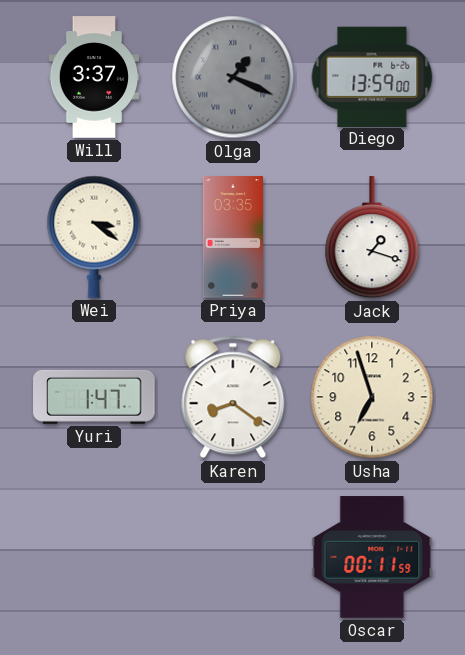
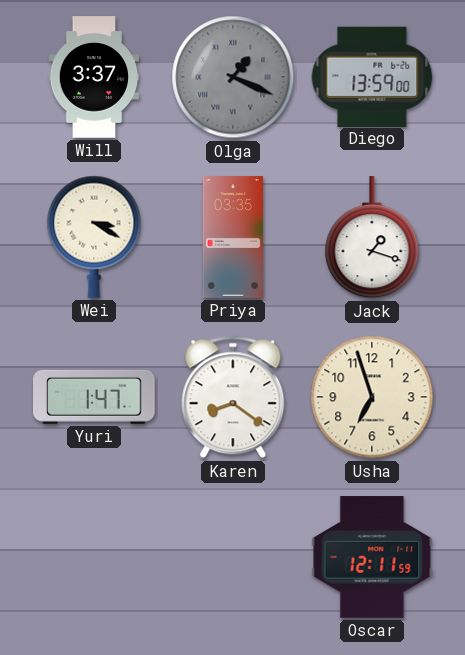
Wei: 3:21 -> 3:20 (94, 237)
Oscar: 00:11 -> 12:11 (372, 557)
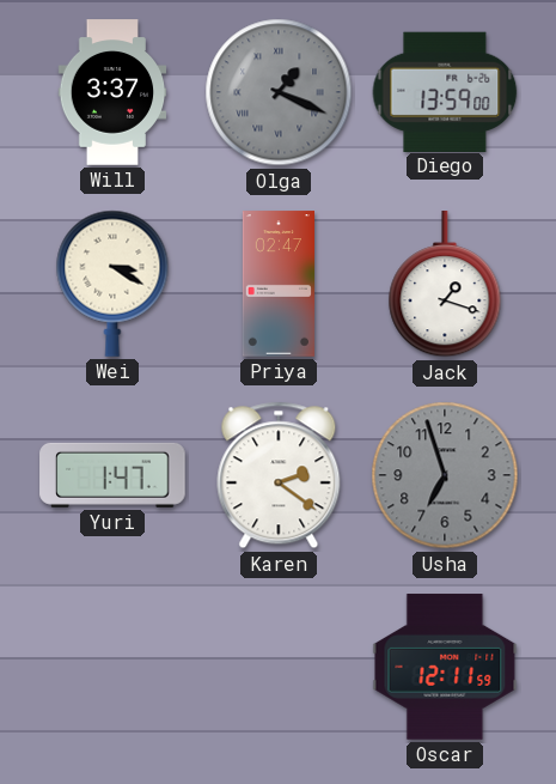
Priya: 03:35 -> 02:47 (279, 284)
Karen: 8:21 -> 2:21 (279, 475)
Usha dial: cream -> grey (445, 475)
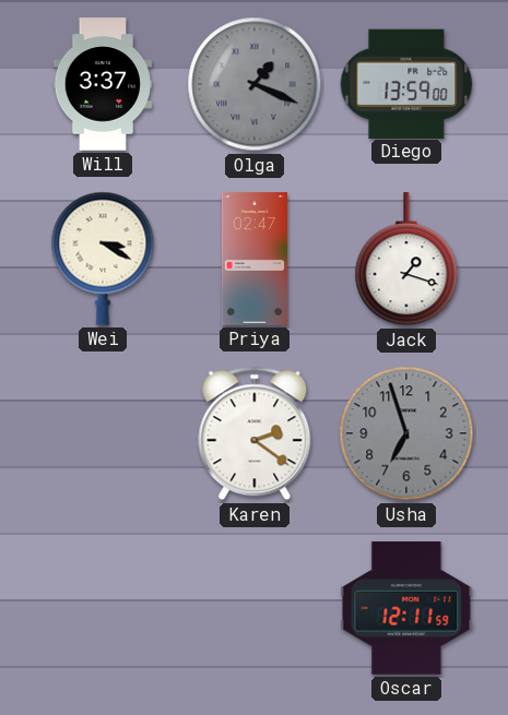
Yuri: 1:47 -> none (112, 475)
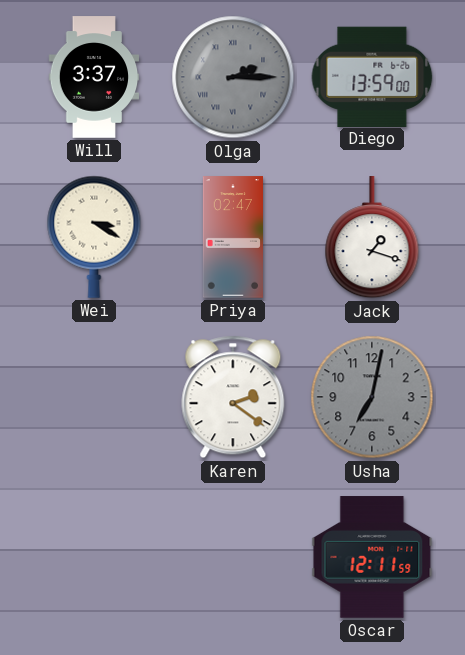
Olga: 1:19 -> 2:15 (233, 77)
Usha: 6:57 -> 7:02 (372, 397)
